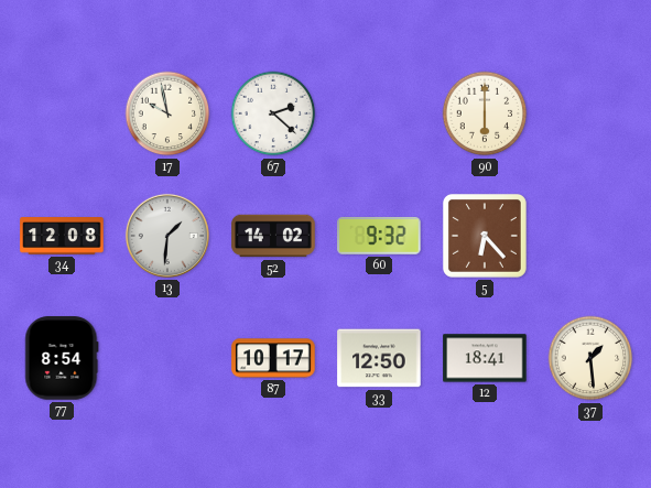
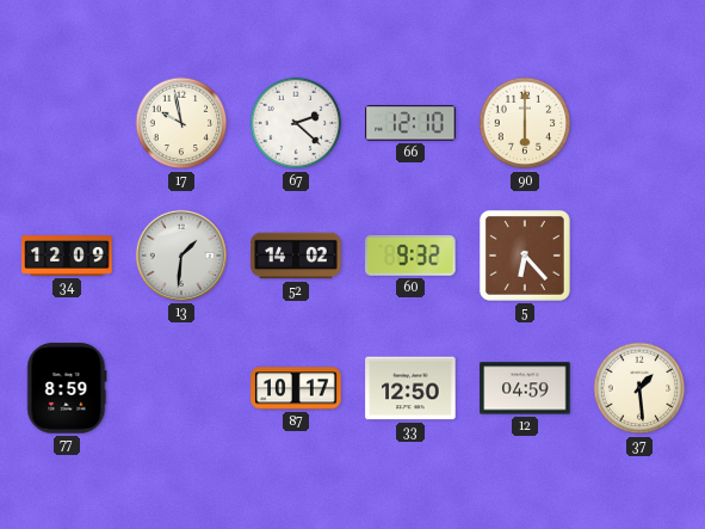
66: none -> 12:10 (410, 123)
34: 12:08 -> 12:09 (67, 256)
77: 8:54 -> 8:59 (67, 388)
12: 18:41 -> 04:59 (525, 388)
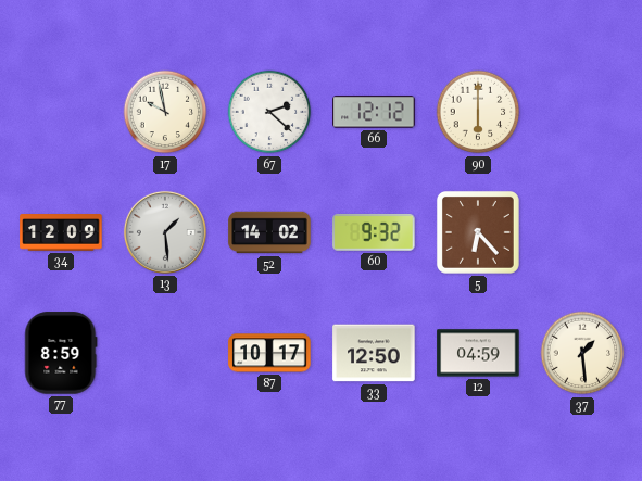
66: 12:10 -> 12:12 (374, 112)
13: 1:31 -> 1:29 (165, 232)
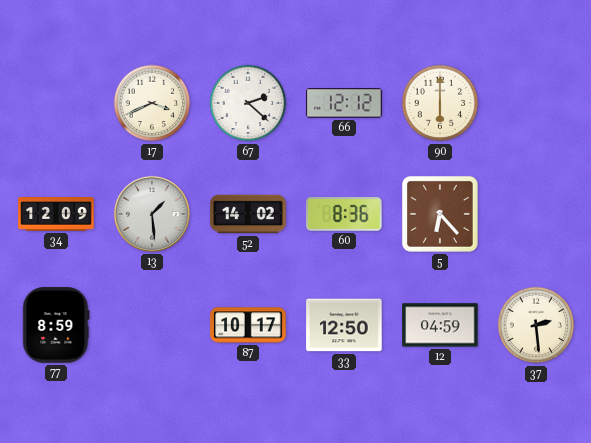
17: 9:58 -> 3:41 (152, 103)
60: 9:32 -> 8:36 (344, 214)
37: 1:29 -> 2:29 (536, 325)
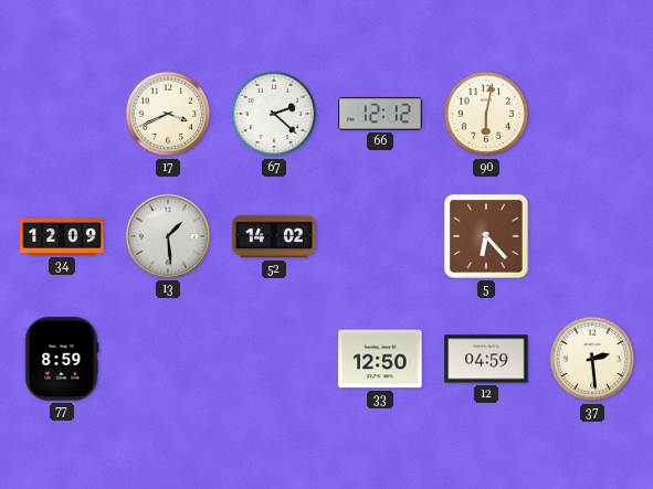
90: 6:00 -> 6:02 (486, 114)
60: 8:36 -> none (344, 214)
87: 10:17 -> none (248, 325)
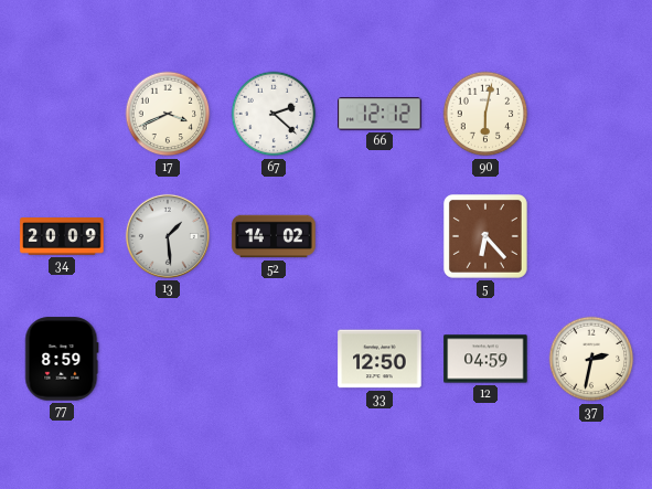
34: 12:09 -> 20:09 (62, 236)
37: 2:29 -> 2:32 (591, 359)
